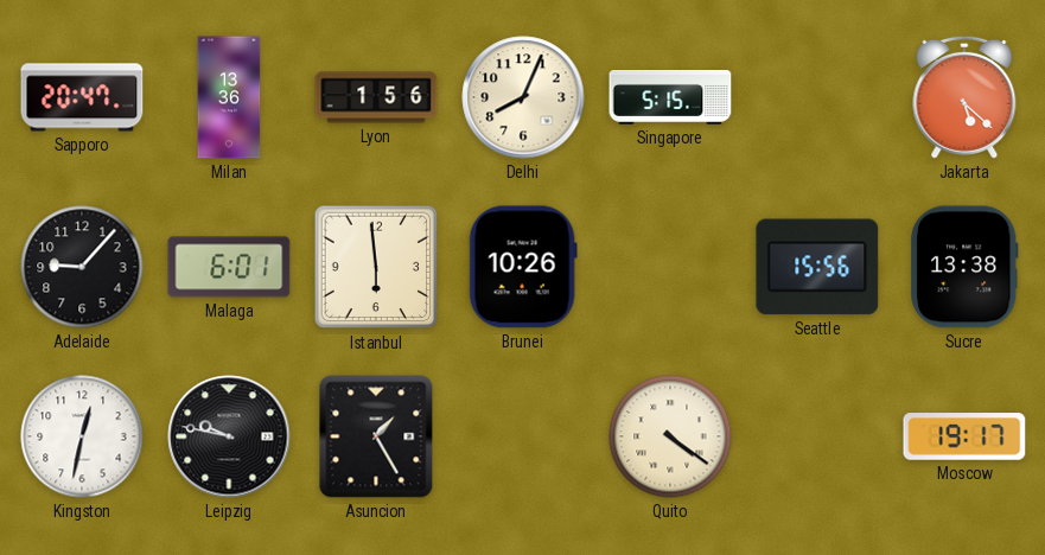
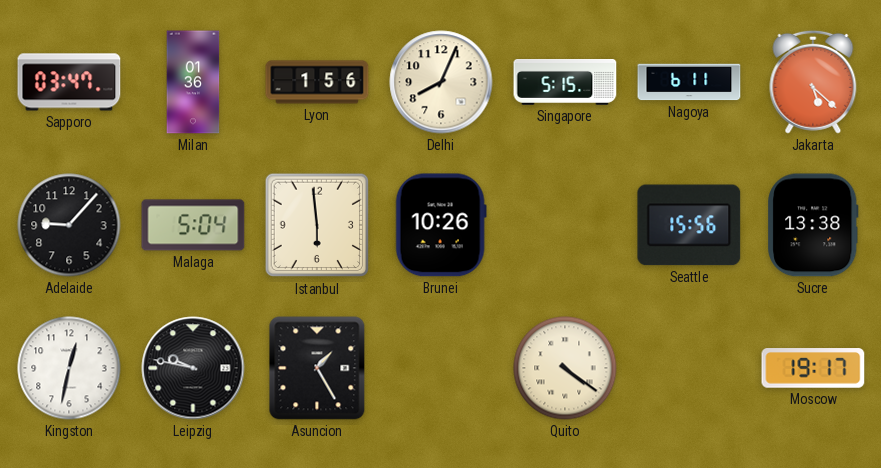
Sapporo: 20:47 -> 03:47 (69, 82)
Milan: 13:36 -> 01:36 (193, 82)
Nagoya: none -> 6:11 (689, 82)
Malaga: 6:01 -> 5:04 (193, 225)
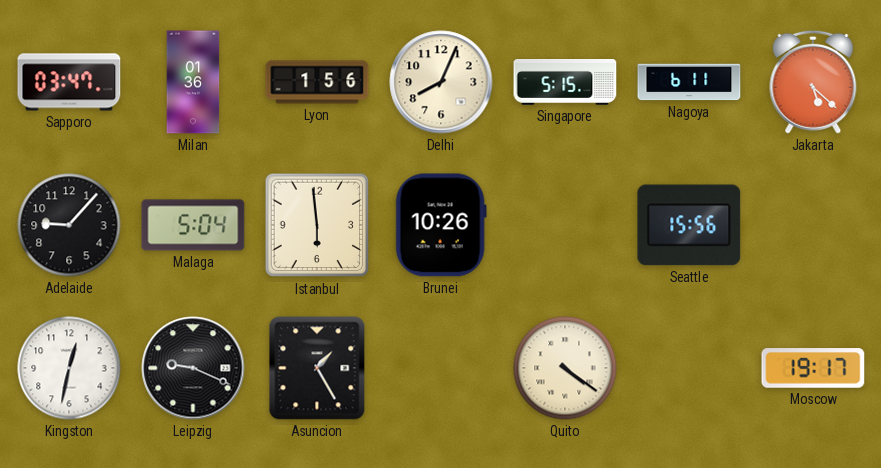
Sucre: 13:38 -> none (813, 225)
Leipzig: 9:47 -> 9:19 (193, 368)
